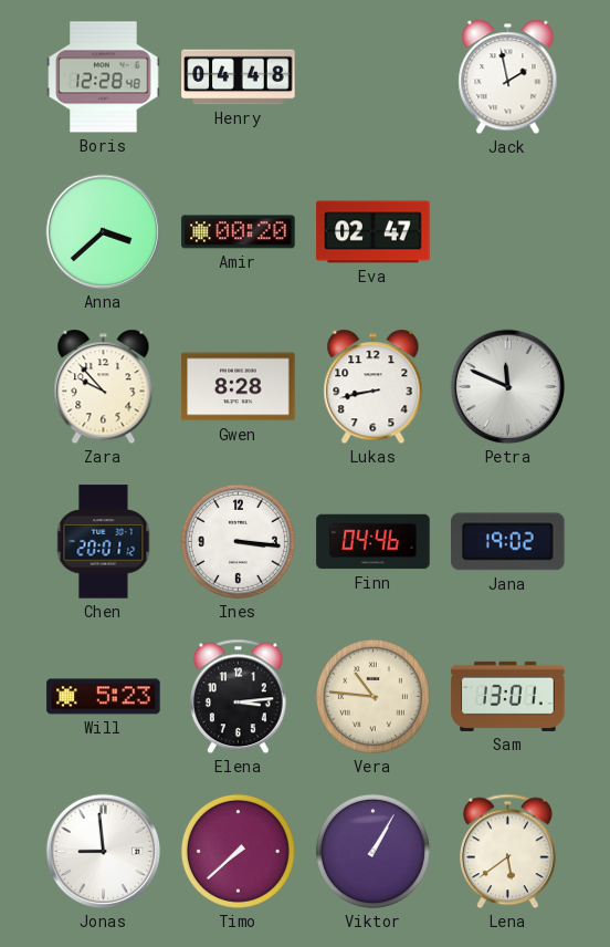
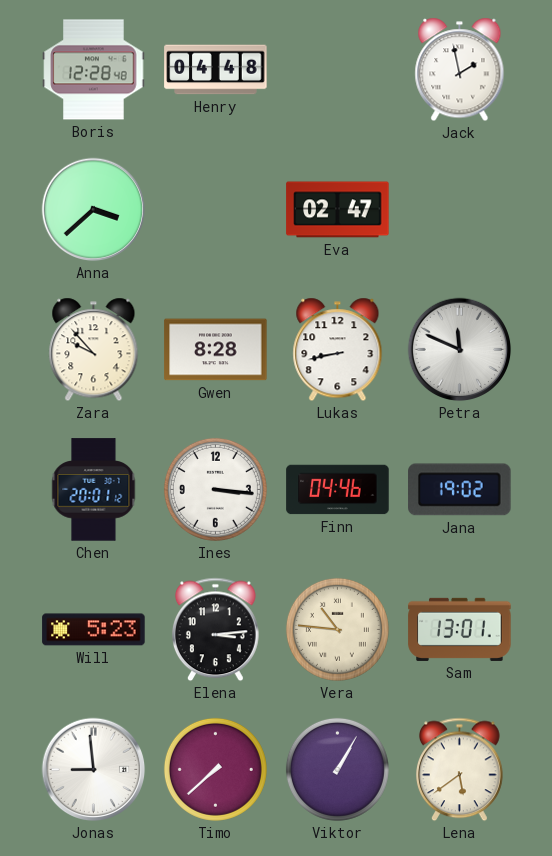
Amir: 00:20 -> none (239, 232)
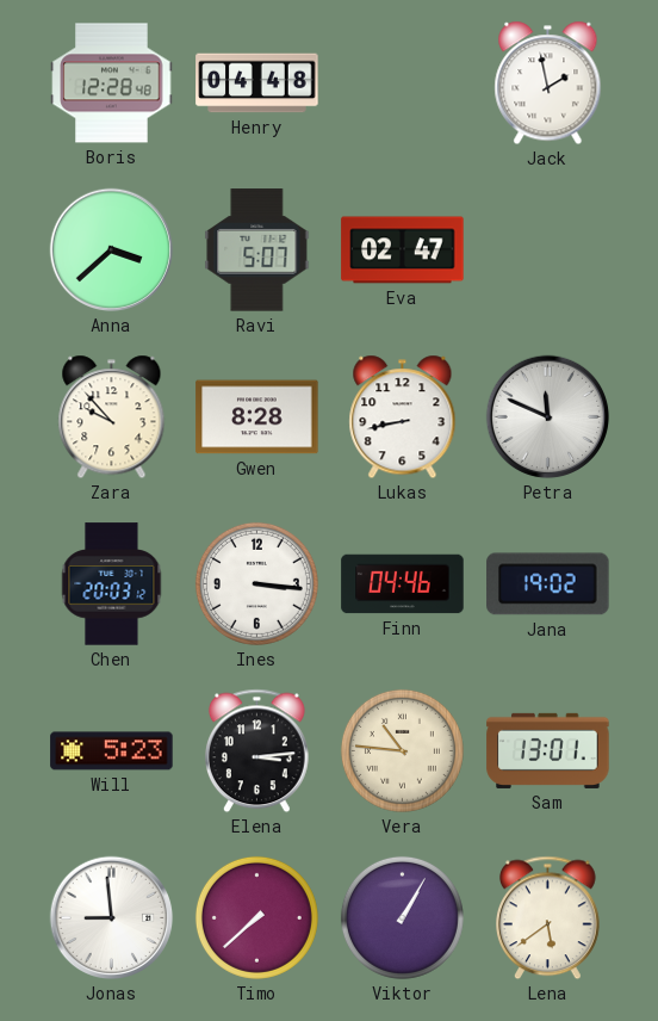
Ravi: none -> 5:07 (257, 250)
Chen: 20:01 -> 20:03 (112, 584)
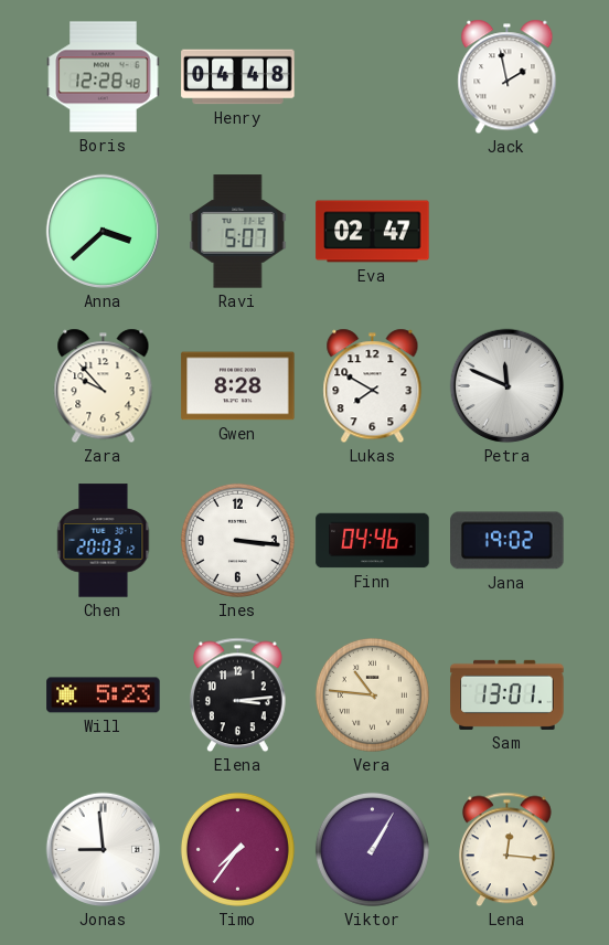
Lukas: 8:43 -> 7:50 (373, 386)
Timo: 7:38 -> 7:36 (237, 849)
Lena: 5:39 -> 12:16 (507, 850)
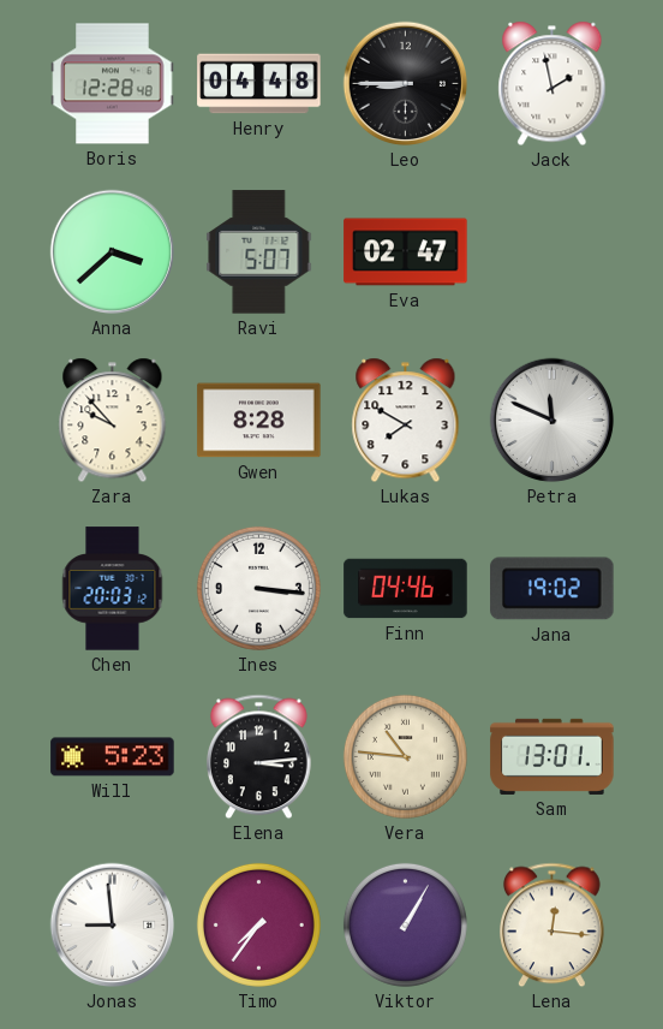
Leo: none -> 8:45 (406, 84)
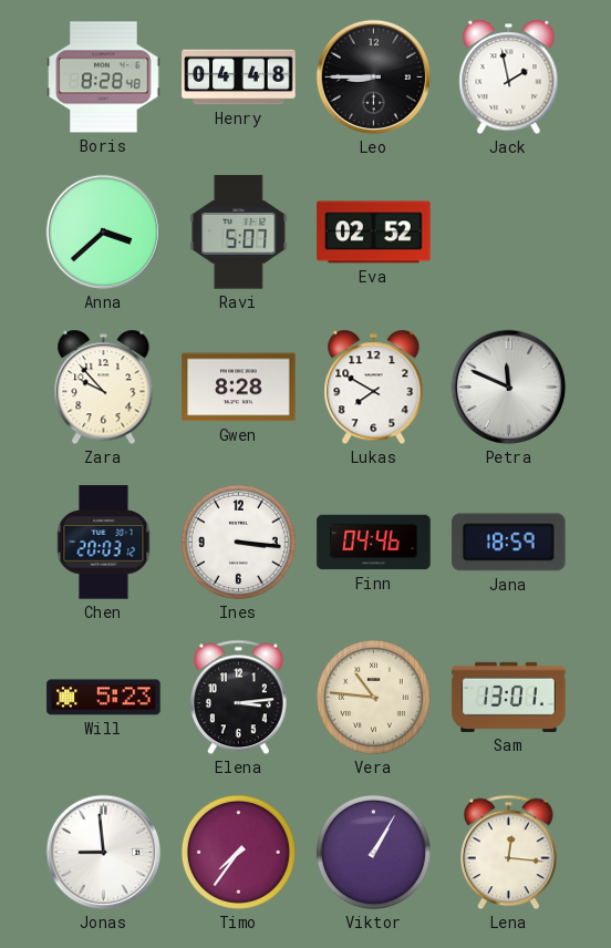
Boris: 12:28 -> 8:28 (104, 78)
Eva: 02:47 -> 02:52 (374, 233)
Jana: 19:02 -> 18:59 (509, 543)
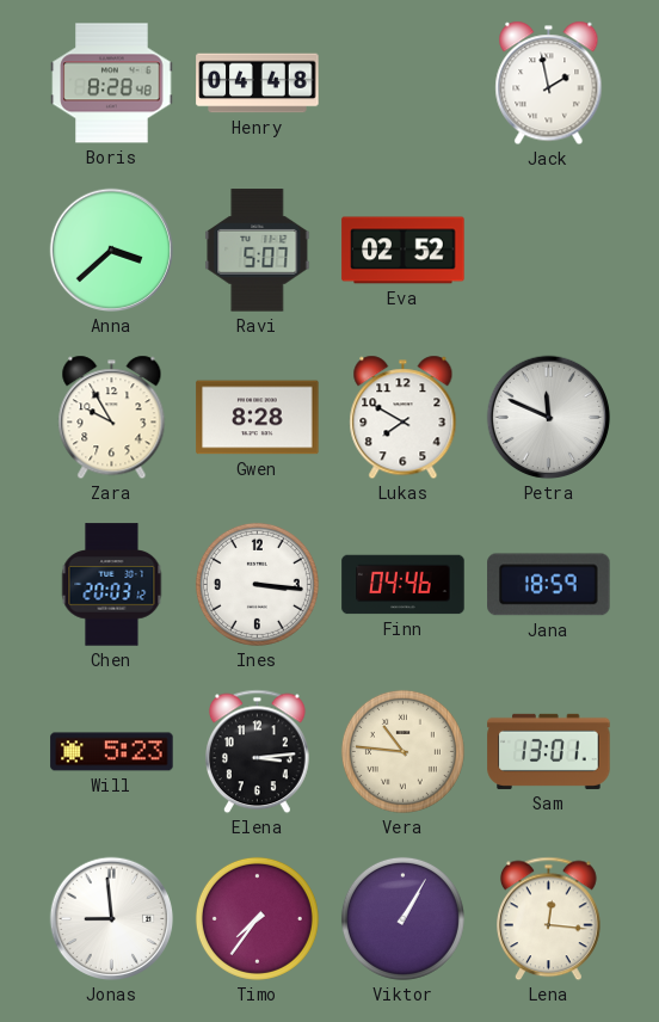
Leo: 8:45 -> none (374, 78)
Zara: 9:53 -> 9:55 (112, 418)
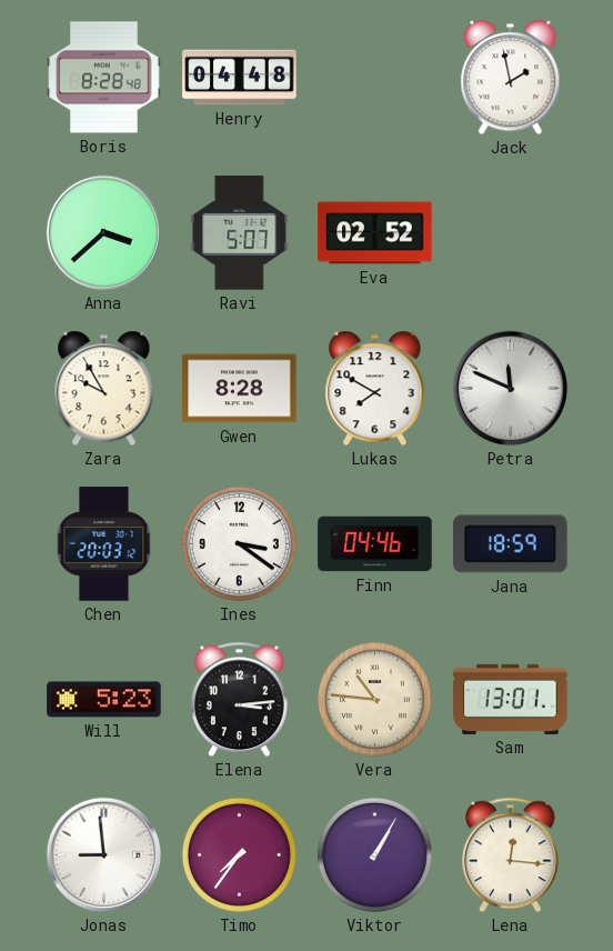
Ines: 3:16 -> 3:21 (239, 543)
